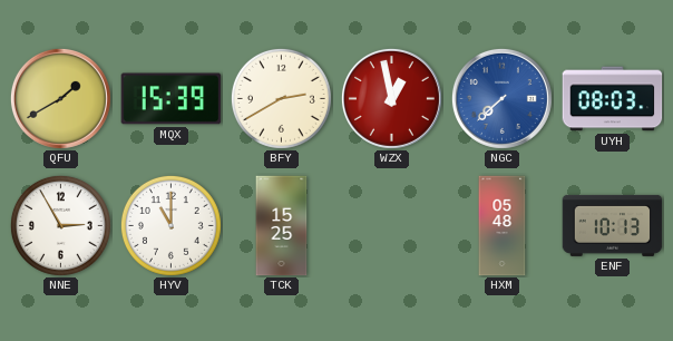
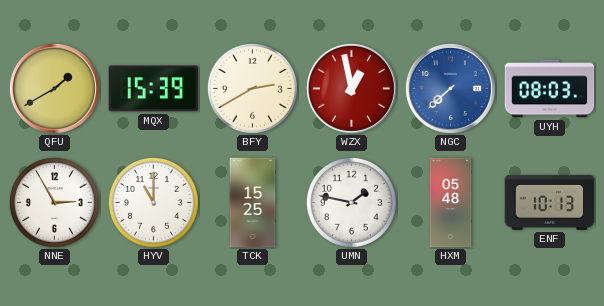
UMN: none -> 1:47 (351, 202)
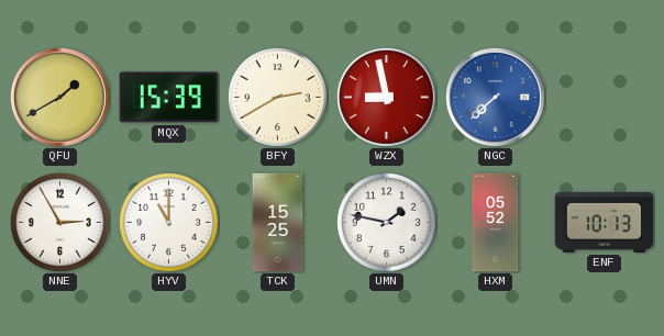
WZX: 12:58 -> 8:58 (386, 97)
UYH: 08:03 -> none (550, 89)
HXM: 05:48 -> 05:52 (496, 223)
